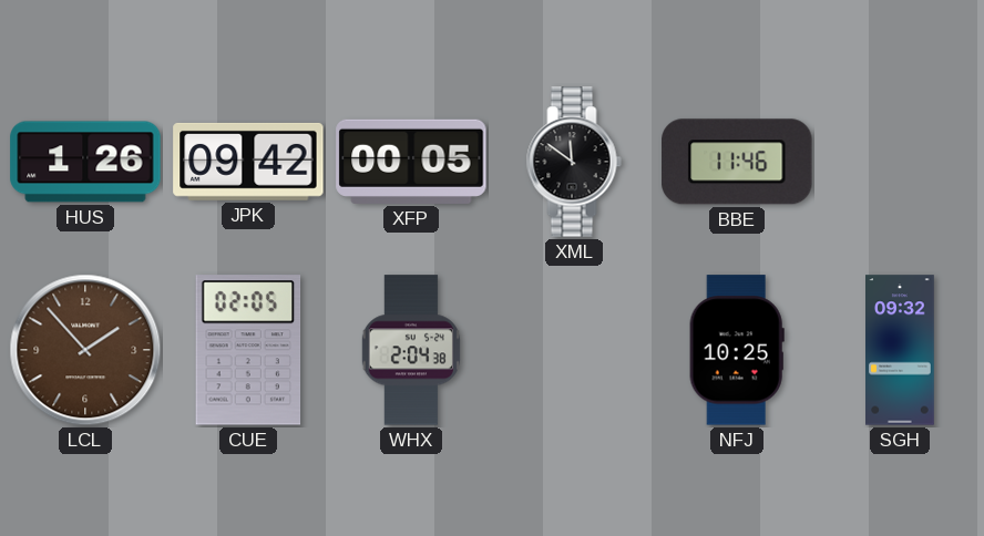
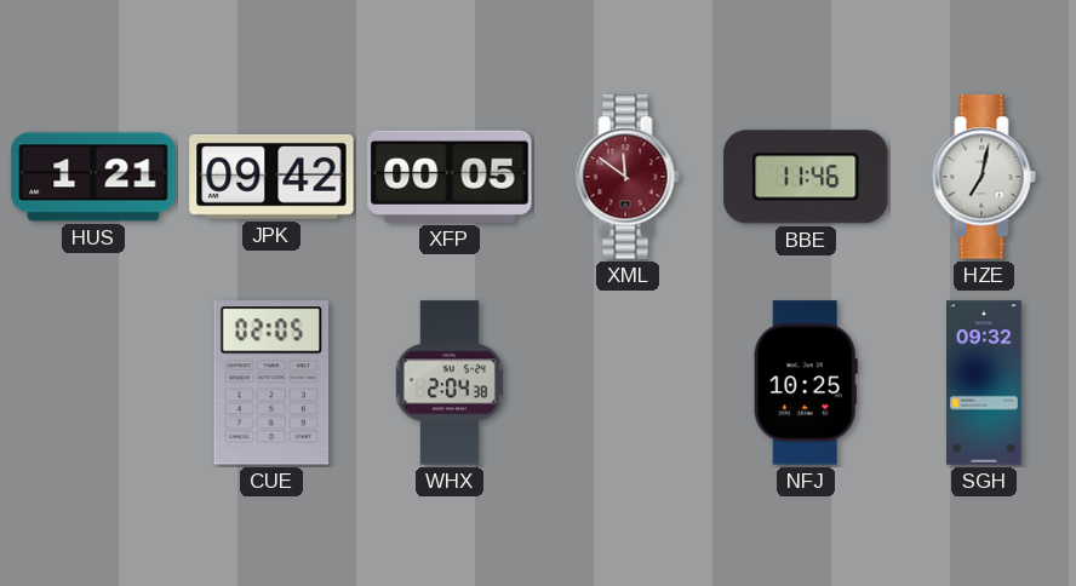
HUS: 1:26 -> 1:21 (93, 177)
XML dial: black -> burgundy (628, 177)
HZE: none -> 7:02 (984, 177)
LCL: 1:53 -> none (85, 350)
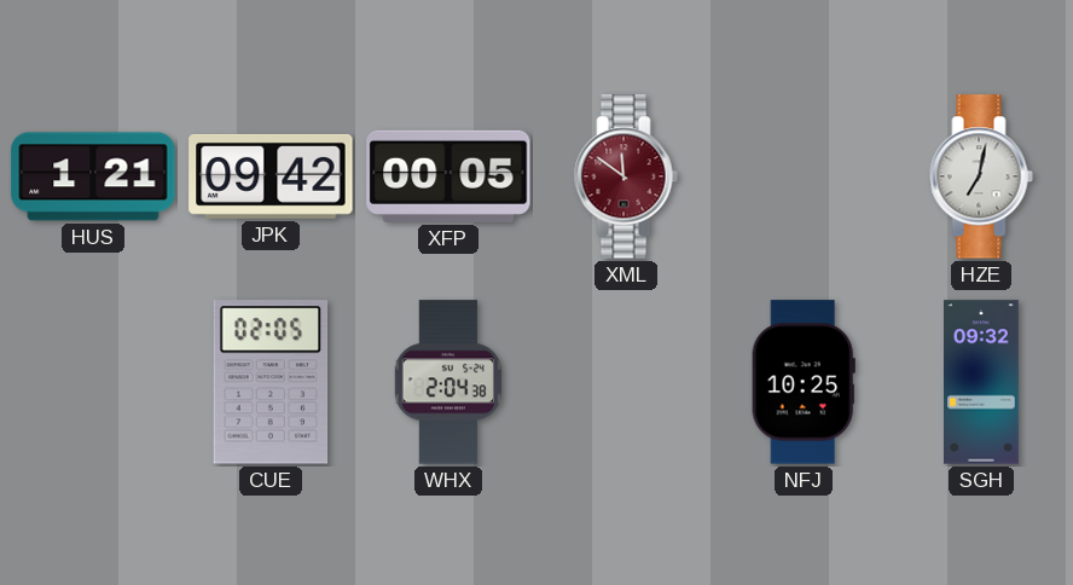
BBE: 11:46 -> none (806, 177)
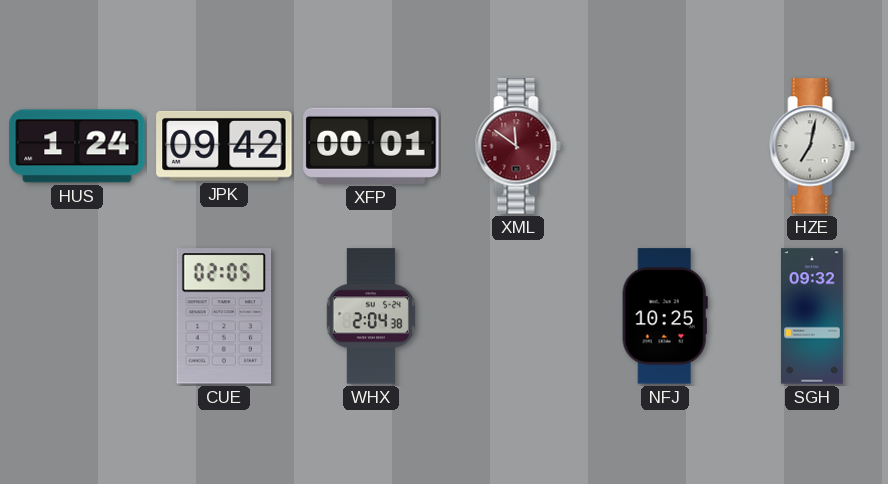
HUS: 1:21 -> 1:24 (77, 146)
XFP: 00:05 -> 00:01 (371, 146)
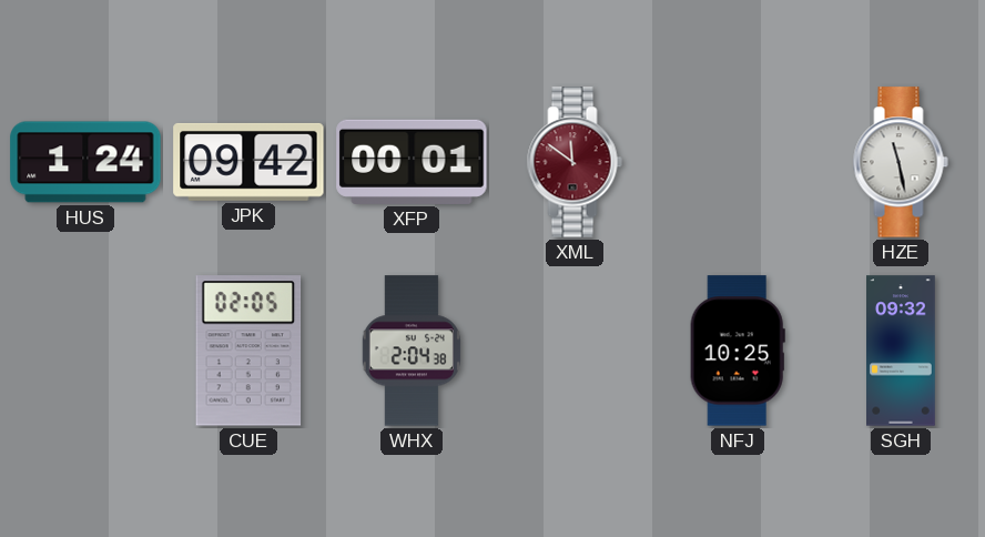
HZE: 7:02 -> 11:28 (901, 162)
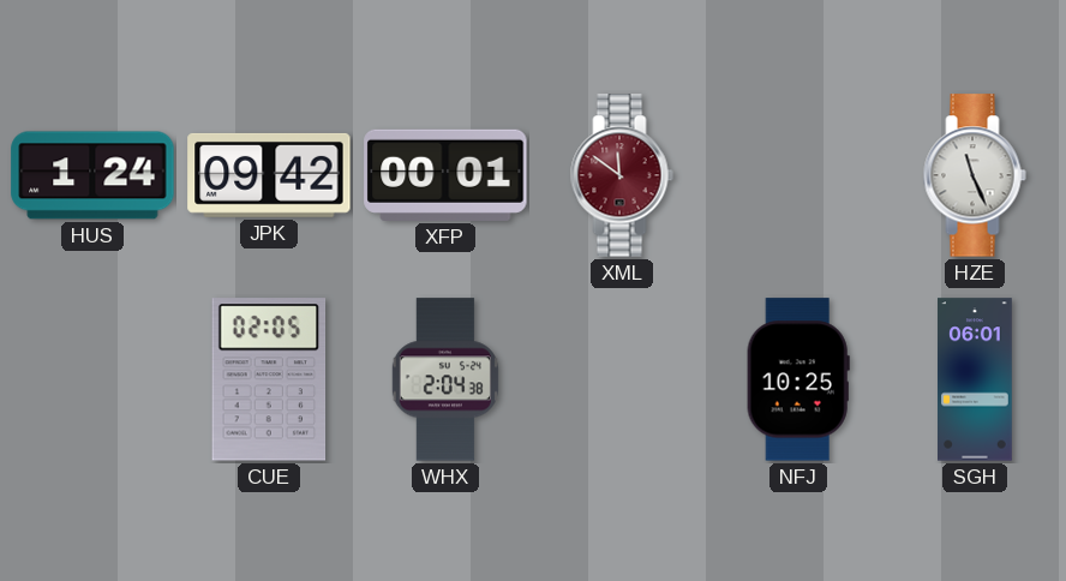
HZE: 11:28 -> 11:26 (975, 175)
SGH: 09:32 -> 06:01 (976, 379)
